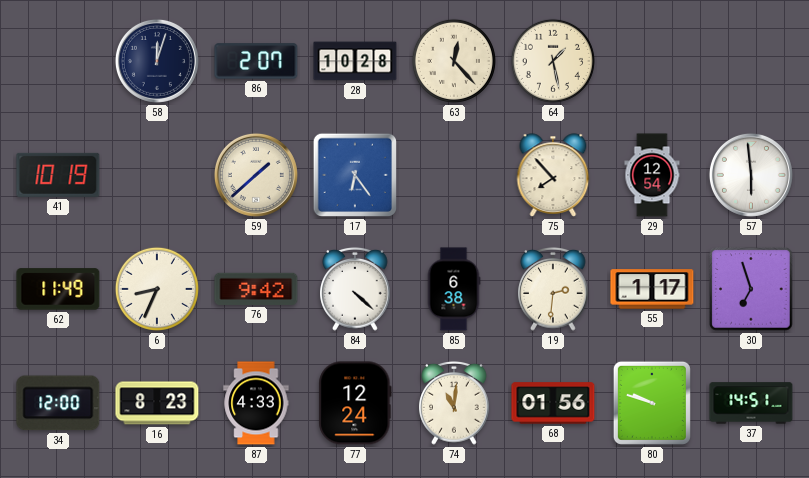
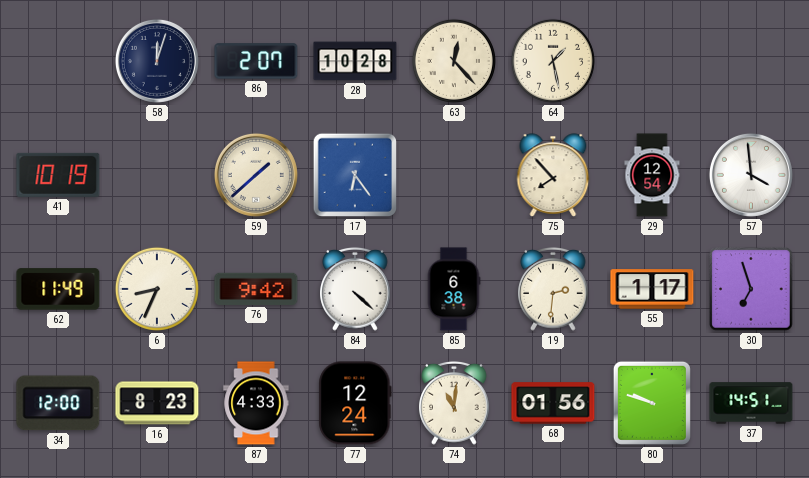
57: 5:59 -> 3:59 (751, 175)
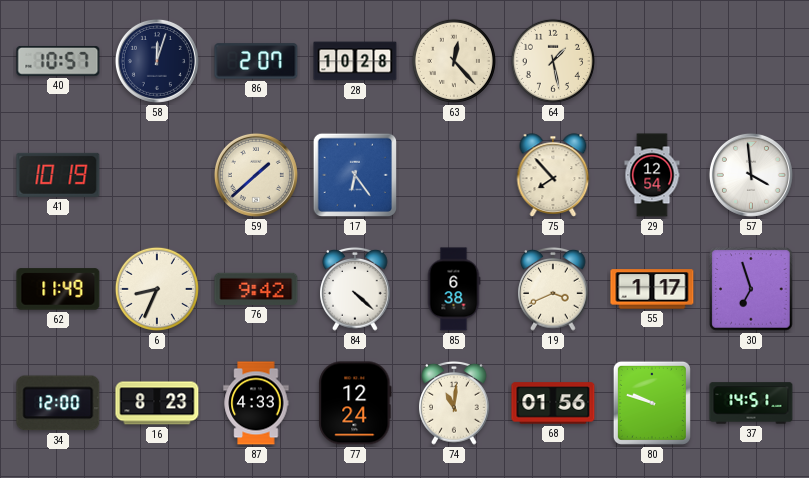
40: none -> 10:57 (58, 62)
19: 2:31 -> 3:41 (553, 289)
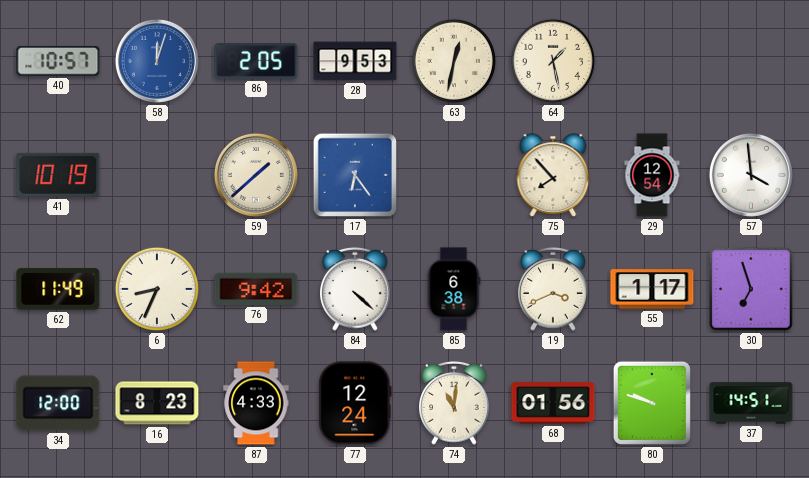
58 dial: navy -> blue (157, 61)
86: 2:07 -> 2:05 (256, 61)
28: 10:28 -> 9:53 (355, 61)
63: 12:23 -> 12:32 (454, 61)
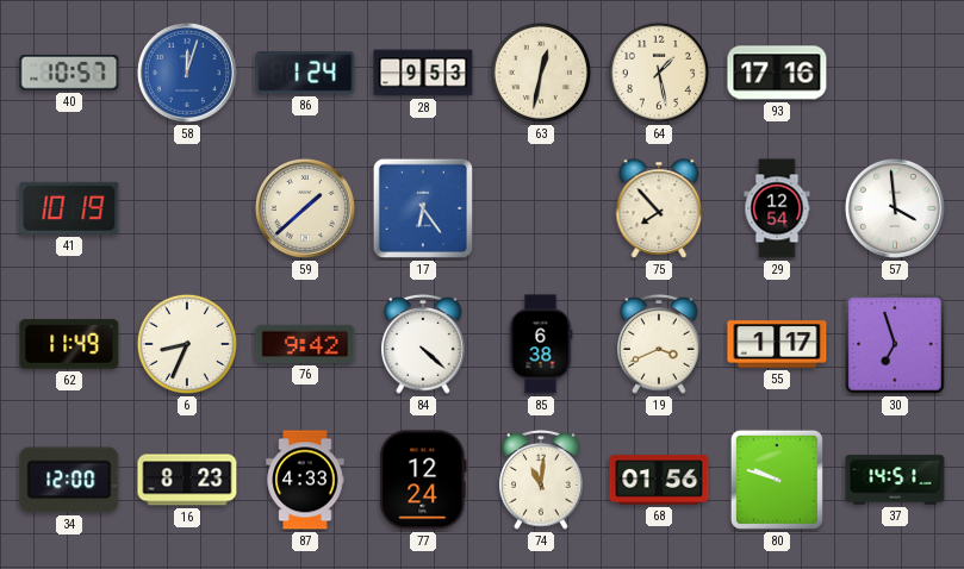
86: 2:05 -> 1:24 (305, 73)
93: none -> 17:16 (777, 73)
